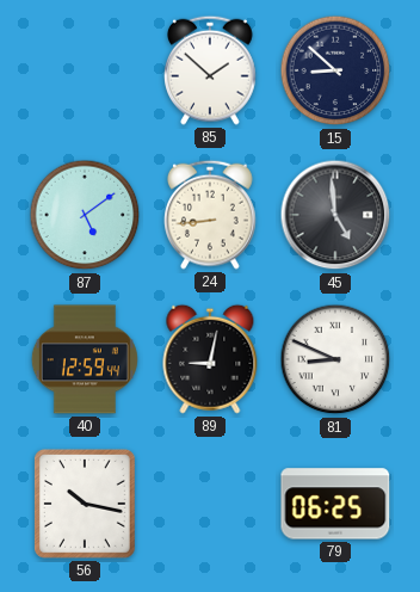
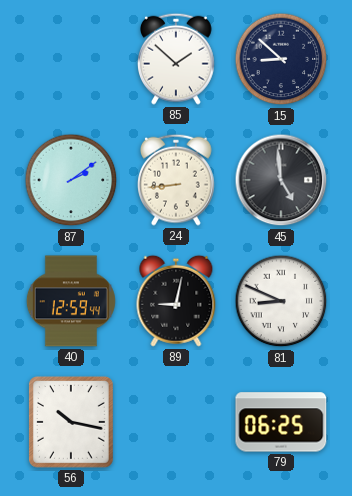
87: 5:09 -> 2:09 (71, 180)
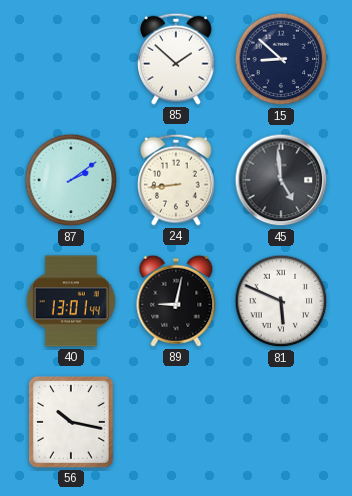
40: 12:59 -> 13:01 (71, 301)
81: 8:49 -> 5:49 (281, 301)
79: 06:25 -> none (281, 422)
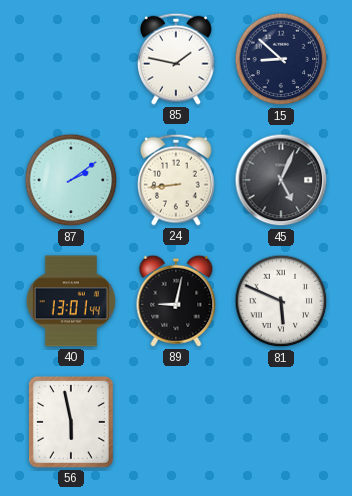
85: 1:52 -> 1:47 (177, 59)
45: 4:59 -> 5:04 (281, 180)
56: 10:17 -> 5:58 (71, 422)
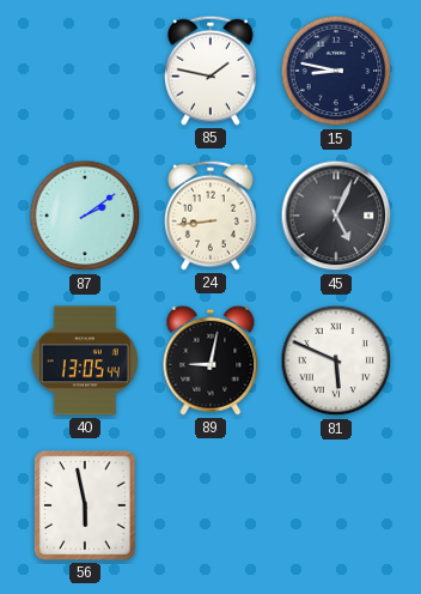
15: 8:52 -> 8:47 (336, 71)
40: 13:01 -> 13:05 (85, 360)
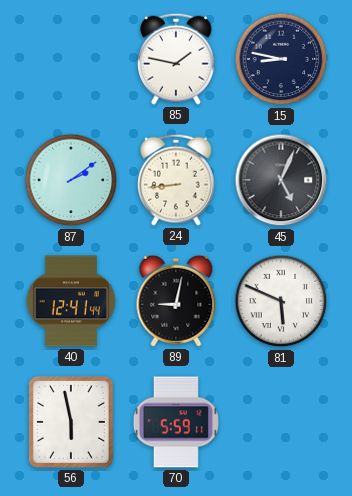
40: 13:05 -> 12:41 (71, 301)
70: none -> 5:59 (176, 422)
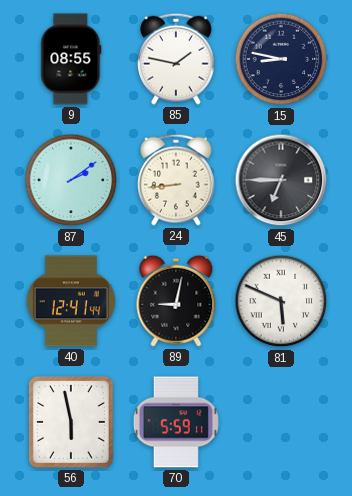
9: none -> 08:55 (71, 59)
45: 5:04 -> 6:45 (281, 180)
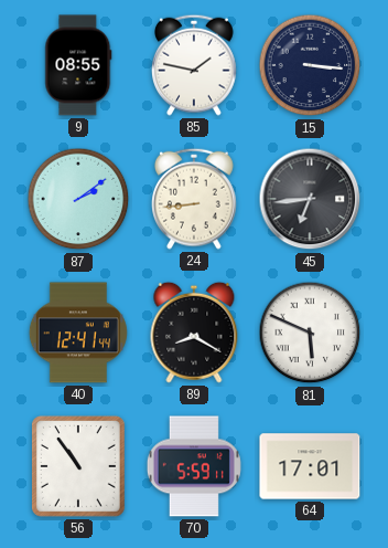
15: 8:47 -> 3:16 (310, 65)
45: 6:45 -> 6:44 (310, 199)
89: 9:02 -> 8:20 (194, 333)
56: 5:58 -> 10:54 (78, 466)
64: none -> 17:01 (310, 466)
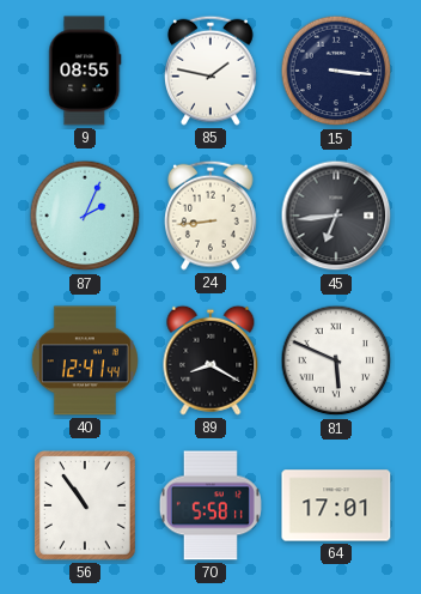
87: 2:09 -> 2:04 (85, 216)
70: 5:59 -> 5:58 (210, 505)
